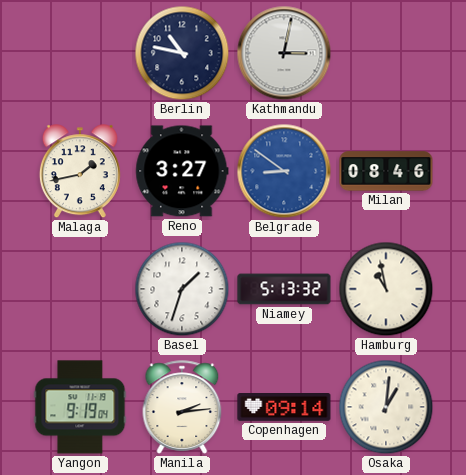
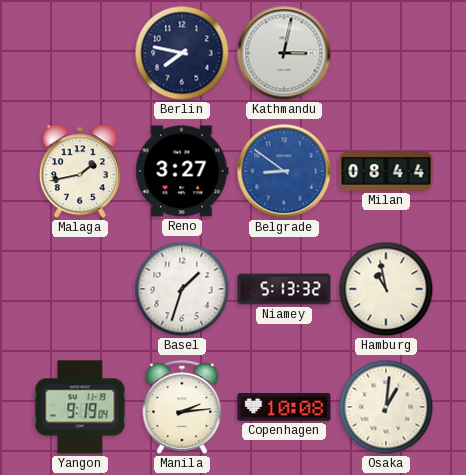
Berlin: 10:47 -> 7:47 (182, 53)
Milan: 08:46 -> 08:44 (386, 171)
Copenhagen: 09:14 -> 10:08 (284, 407)
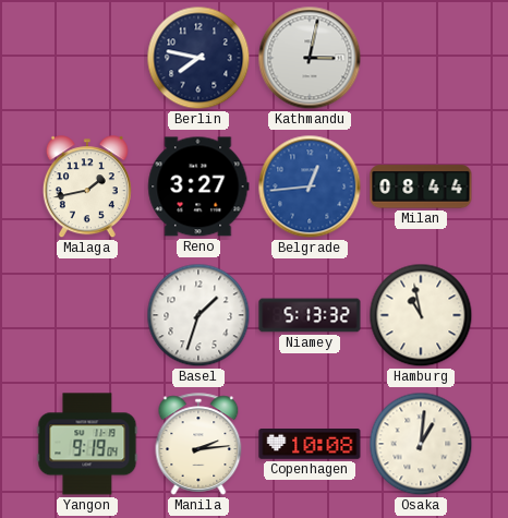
Belgrade: 8:51 -> 12:44 (310, 186)
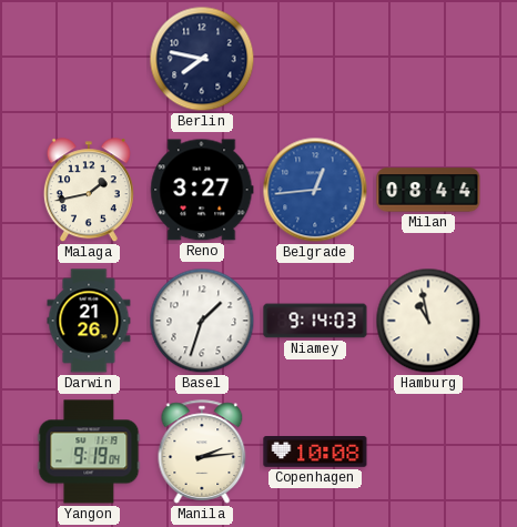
Kathmandu: 3:02 -> none (310, 58)
Darwin: none -> 21:26 (89, 321)
Niamey: 5:13 -> 9:14 (315, 321)
Osaka: 1:01 -> none (421, 444)
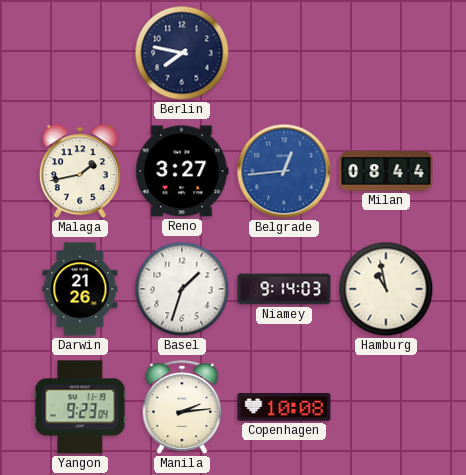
Yangon: 9:19 -> 9:23 (80, 407)
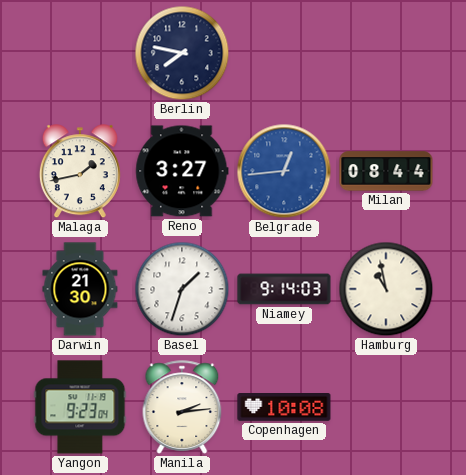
Darwin: 21:26 -> 21:30 (80, 289)
